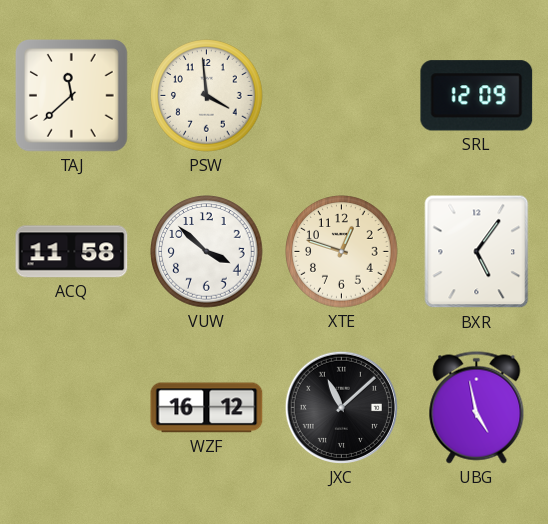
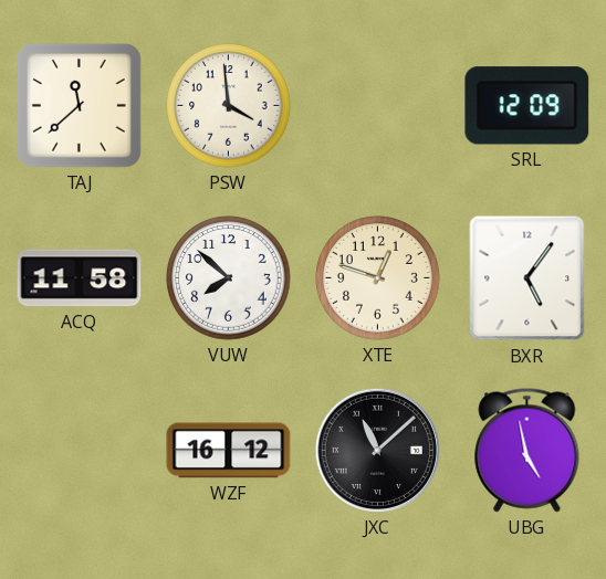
VUW: 3:52 -> 7:52 (229, 278)
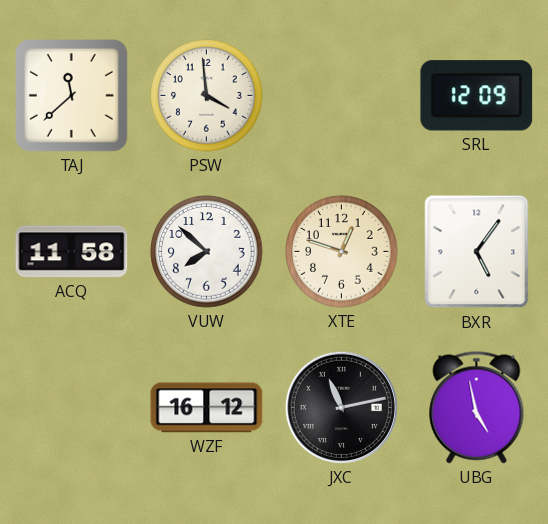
JXC: 11:08 -> 11:13 (341, 407)
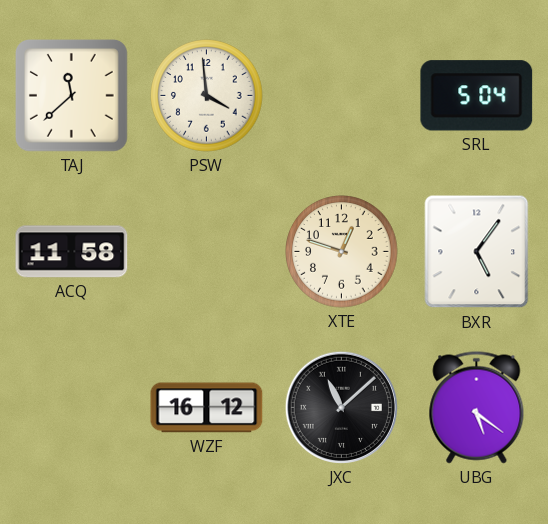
SRL: 12:09 -> 5:04 (477, 96)
VUW: 7:52 -> none (207, 252)
JXC: 11:13 -> 11:08 (341, 407)
UBG: 4:58 -> 5:21 (477, 408)
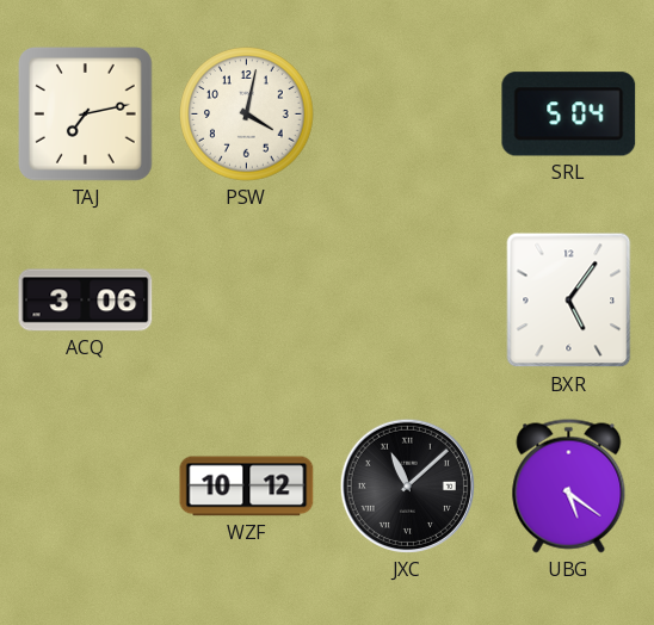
TAJ: 11:38 -> 7:13 (86, 115)
PSW: 3:59 -> 4:02 (247, 115)
ACQ: 11:58 -> 3:06 (86, 301)
XTE: 12:48 -> none (342, 252)
WZF: 16:12 -> 10:12 (247, 487)
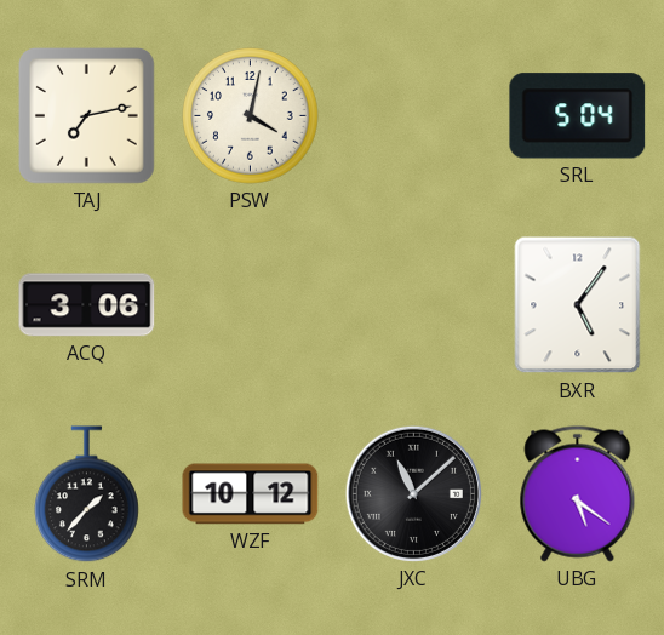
SRM: none -> 1:37 (87, 494)
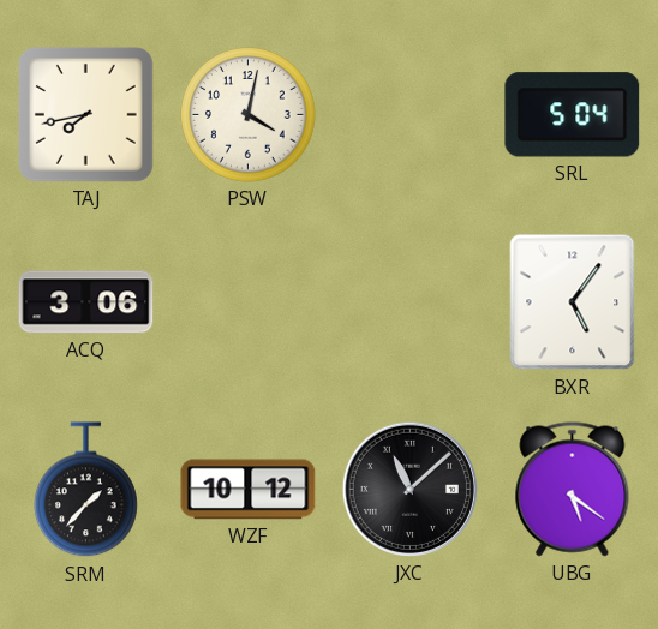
TAJ: 7:13 -> 7:43 (86, 115)
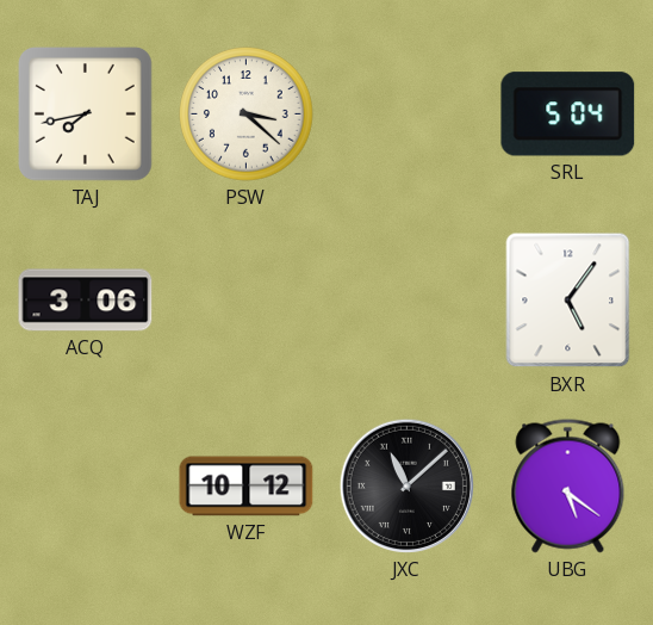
PSW: 4:02 -> 3:22 (247, 115)
SRM: 1:37 -> none (86, 490)
